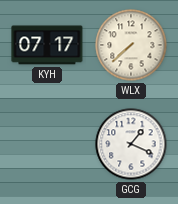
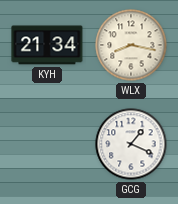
KYH: 07:17 -> 21:34 (47, 45)
WLX: 7:38 -> 8:17 (131, 45)
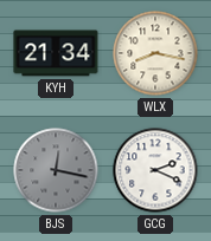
BJS: none -> 12:17 (56, 170)
GCG: 1:19 -> 2:19 (155, 170)
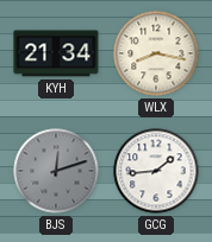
BJS: 12:17 -> 12:12 (56, 171)
GCG: 2:19 -> 1:44 (156, 171)
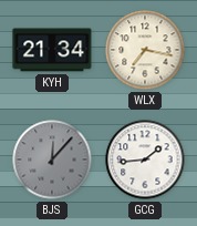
WLX: 8:17 -> 7:17 (145, 50)
BJS: 12:12 -> 12:07 (52, 160)
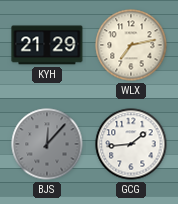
KYH: 21:34 -> 21:29 (47, 45)
WLX: 7:17 -> 7:13 (131, 45)
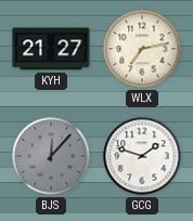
KYH: 21:29 -> 21:27 (51, 49)
GCG: 1:44 -> 1:48 (142, 156)
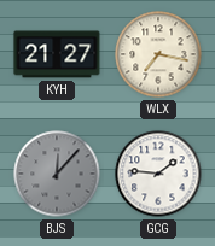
WLX: 7:13 -> 7:17 (158, 54)
GCG: 1:48 -> 1:46 (158, 174)
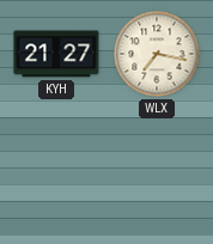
BJS: 12:07 -> none (57, 174)
GCG: 1:46 -> none (158, 174)
